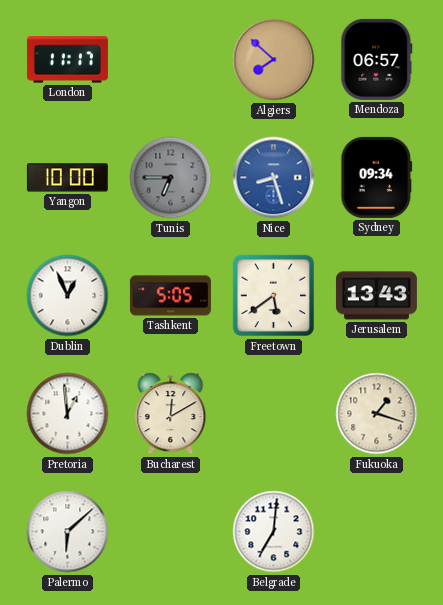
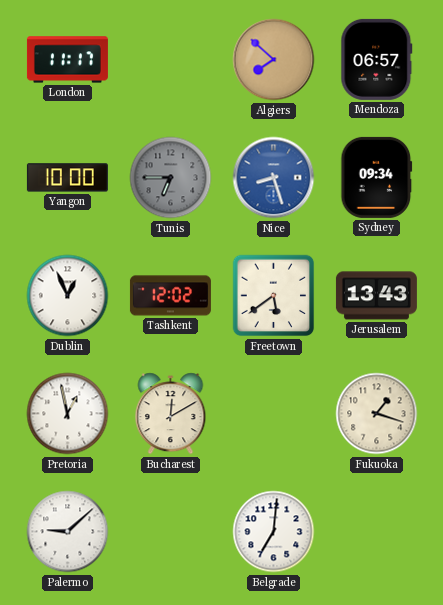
Tashkent: 5:05 -> 12:02 (170, 296)
Pretoria: 12:59 -> 12:58 (68, 414)
Palermo: 6:08 -> 9:08 (68, 532)
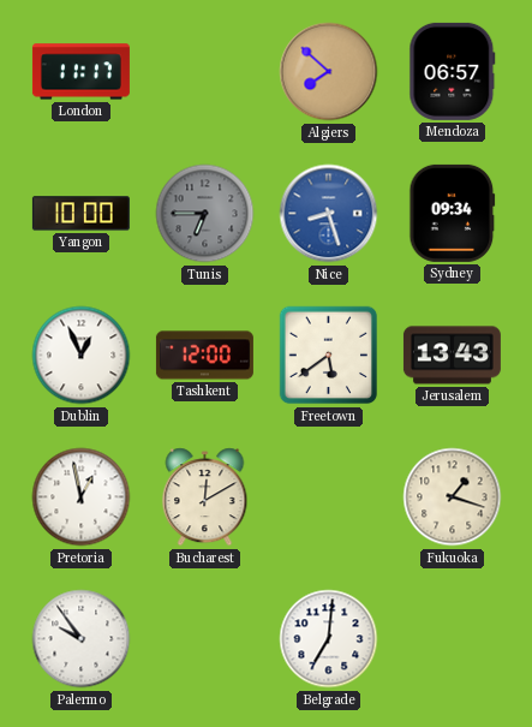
Tashkent: 12:02 -> 12:00 (204, 356)
Palermo: 9:08 -> 9:54 (82, 639)
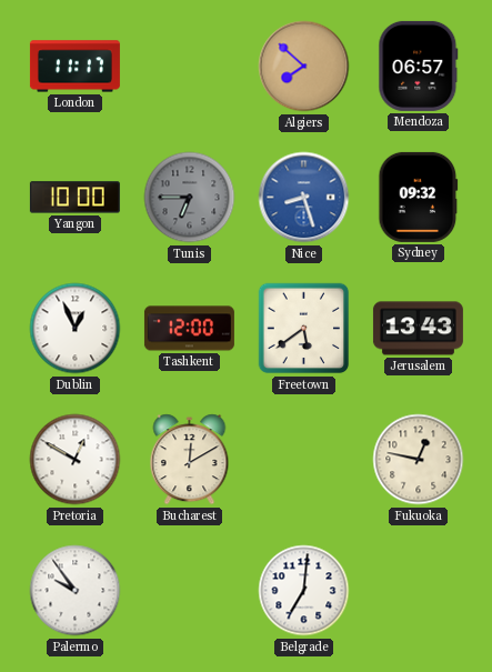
Sydney: 09:34 -> 09:32 (419, 197)
Pretoria: 12:58 -> 12:50 (76, 460)
Fukuoka: 1:18 -> 12:47 (419, 460)
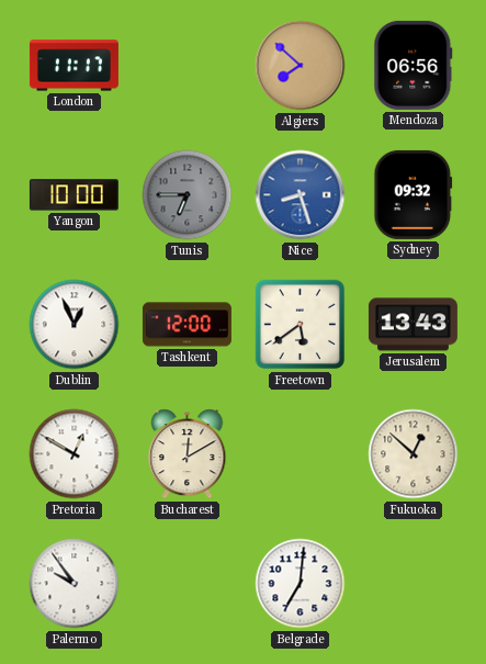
Mendoza: 06:57 -> 06:56 (414, 65)
Fukuoka: 12:47 -> 12:52 (414, 454)
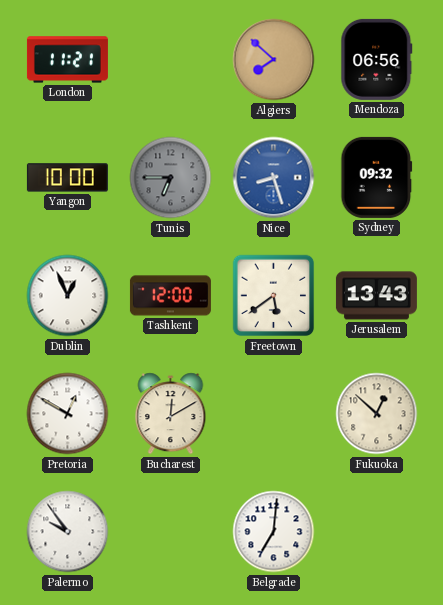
London: 11:17 -> 11:21 (67, 60)
